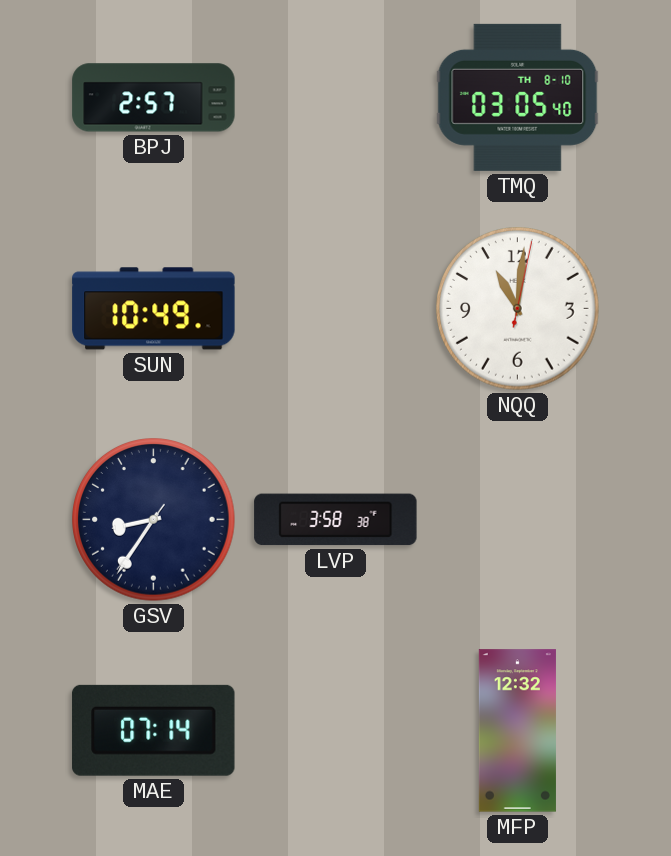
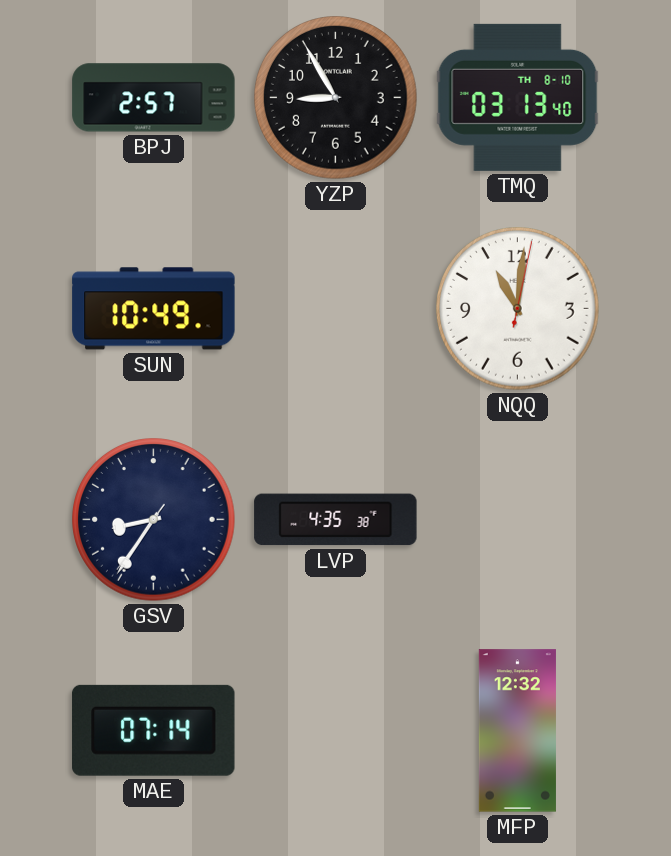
YZP: none -> 8:55 (336, 98)
TMQ: 03:05 -> 03:13 (518, 97)
LVP: 3:58 -> 4:35 (336, 520)
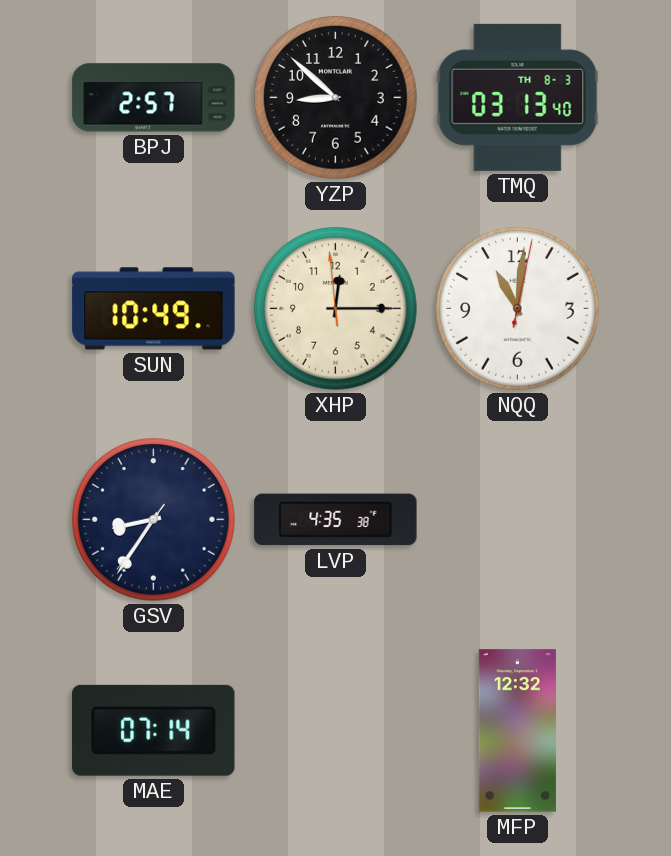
YZP: 8:55 -> 8:52 (336, 98)
TMQ date: TH 8-10 -> TH 8-3 (518, 97)
XHP: none -> 12:14 (336, 309)
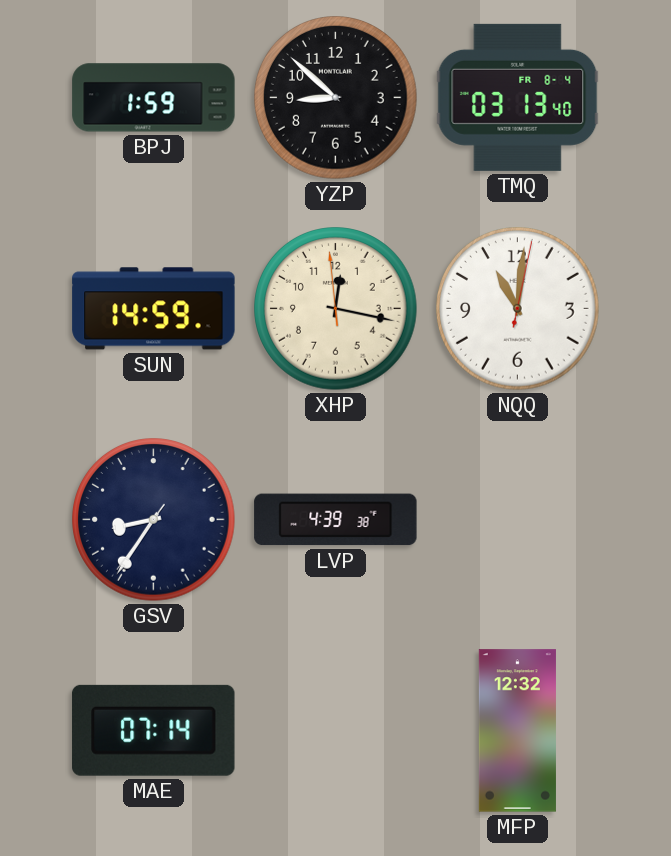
BPJ: 2:57 -> 1:59 (154, 98)
TMQ date: TH 8-3 -> FR 8-4 (518, 97)
SUN: 10:49 -> 14:59 (154, 309)
XHP: 12:14 -> 12:16 (336, 309)
LVP: 4:35 -> 4:39 (336, 520)
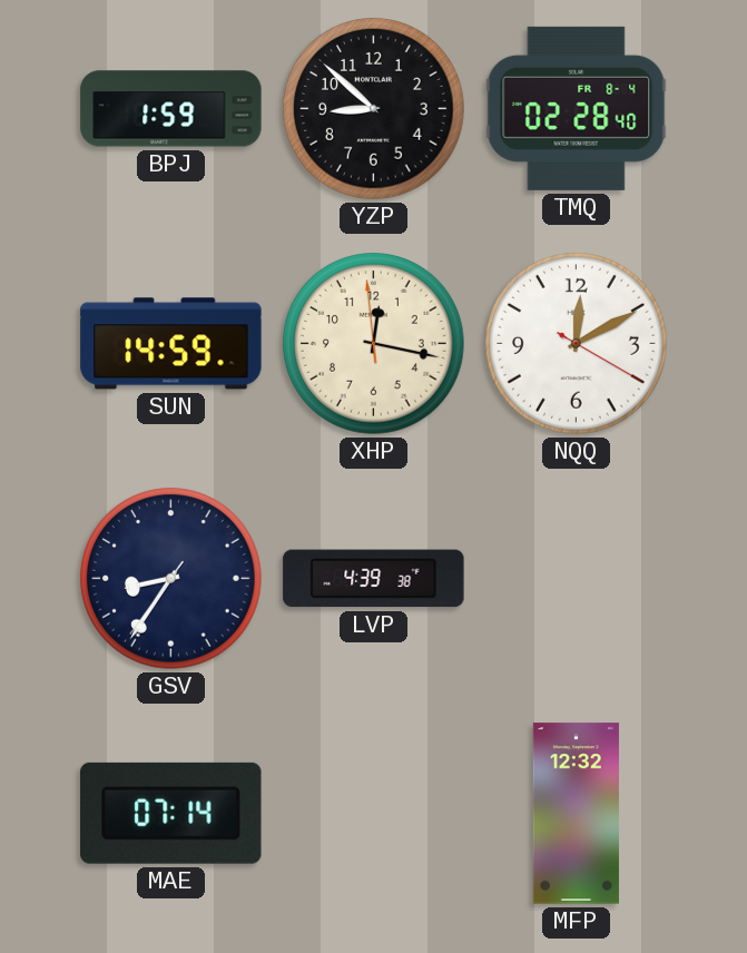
TMQ: 03:13 -> 02:28 (577, 108)
NQQ: 11:01 -> 12:10 (577, 344)
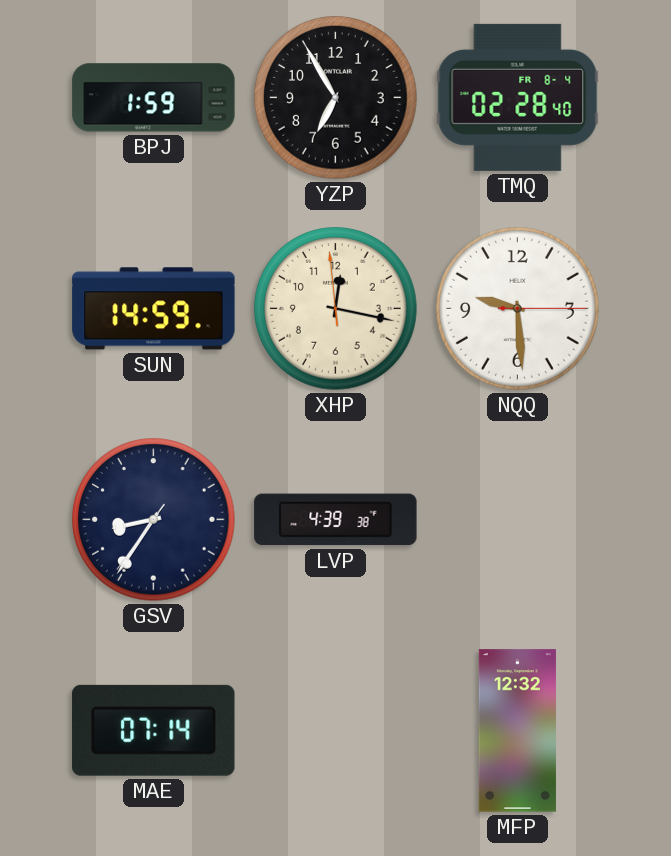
YZP: 8:52 -> 6:55 (336, 98)
NQQ: 12:10 -> 9:29 (518, 309)
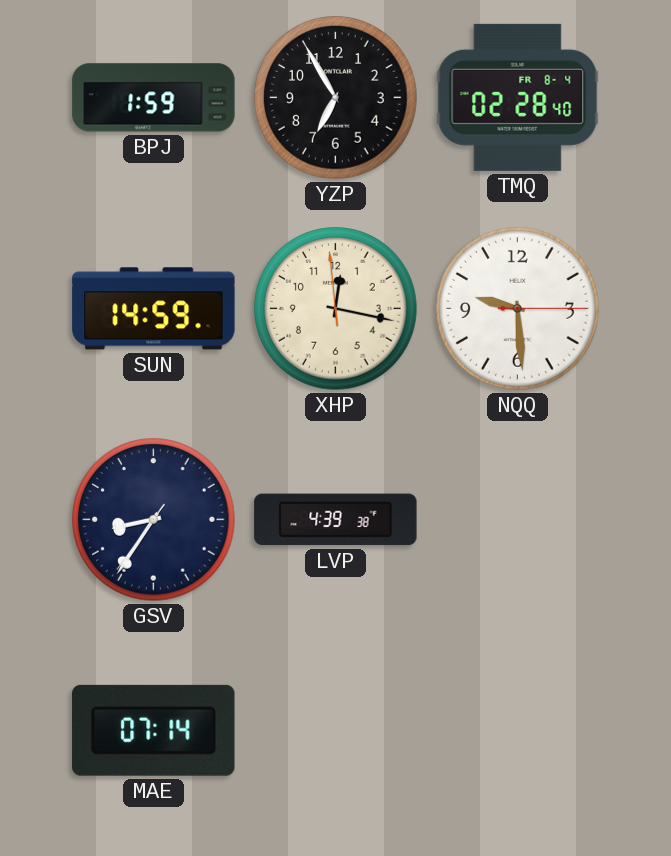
MFP: 12:32 -> none (517, 731)
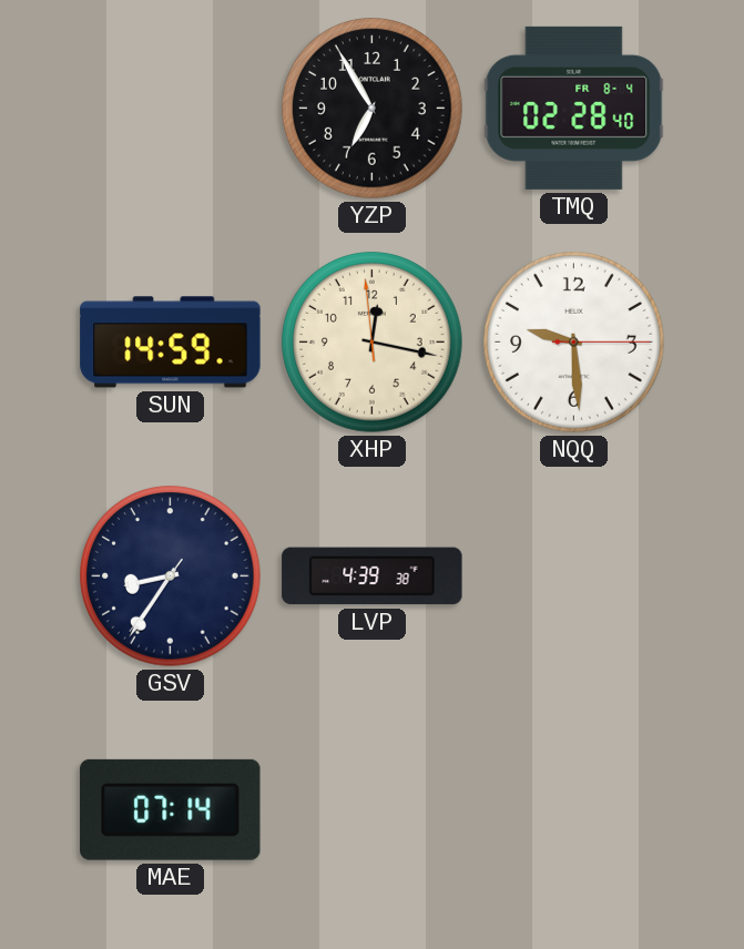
BPJ: 1:59 -> none (154, 98)
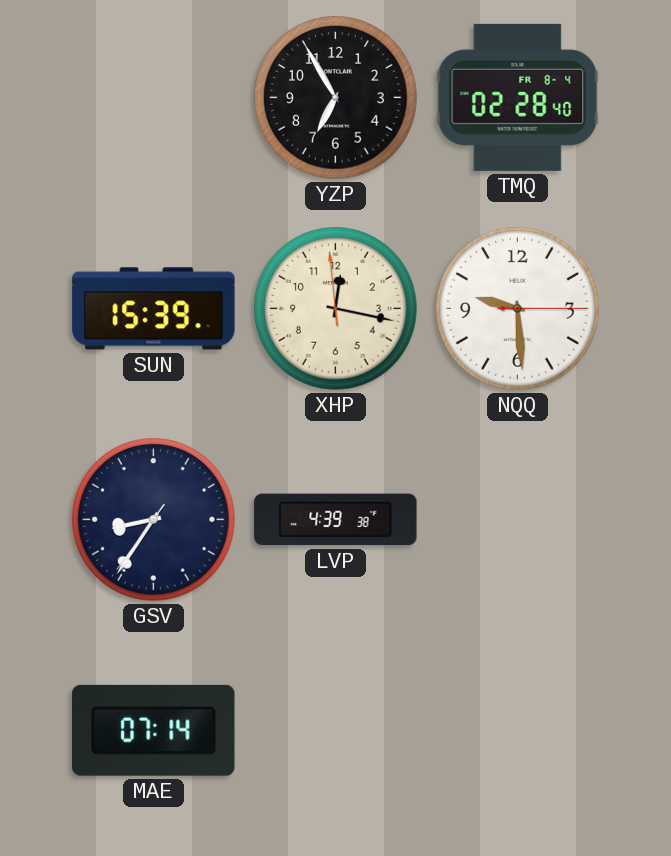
SUN: 14:59 -> 15:39 (154, 309)
